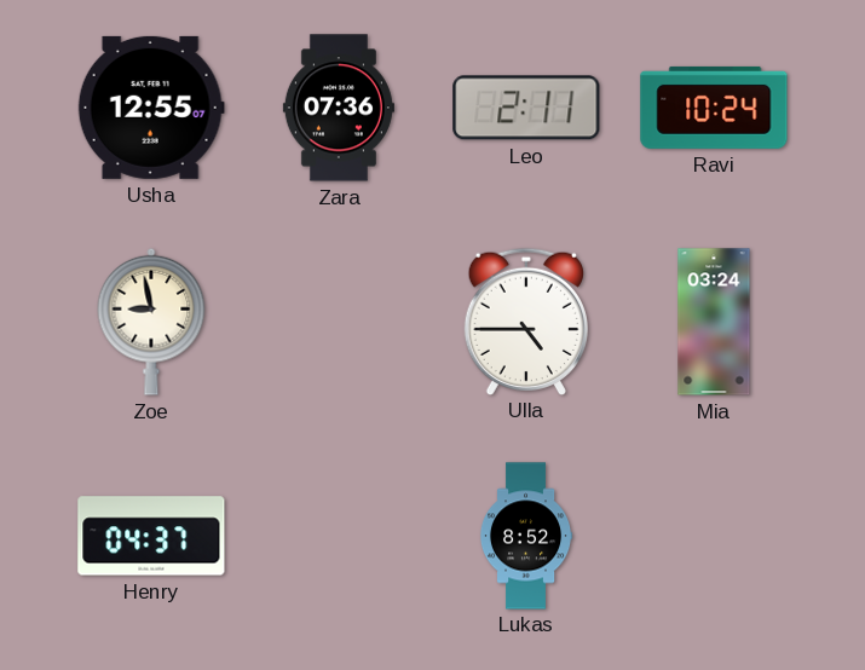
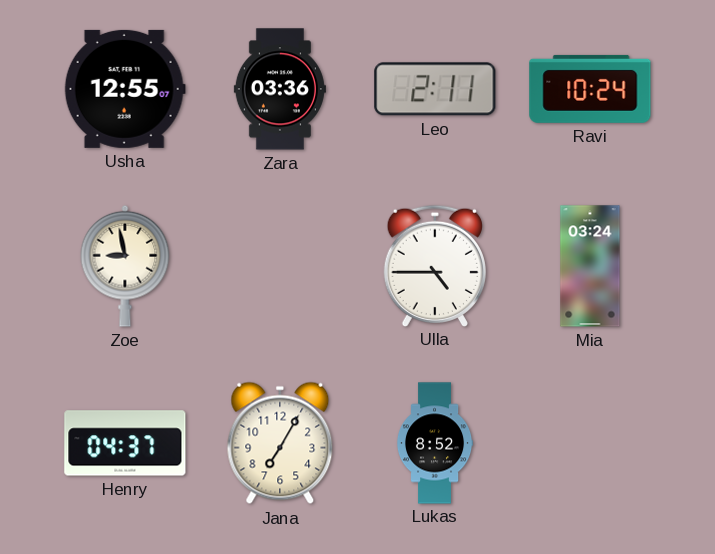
Zara: 07:36 -> 03:36 (280, 89)
Jana: none -> 7:05 (280, 443)
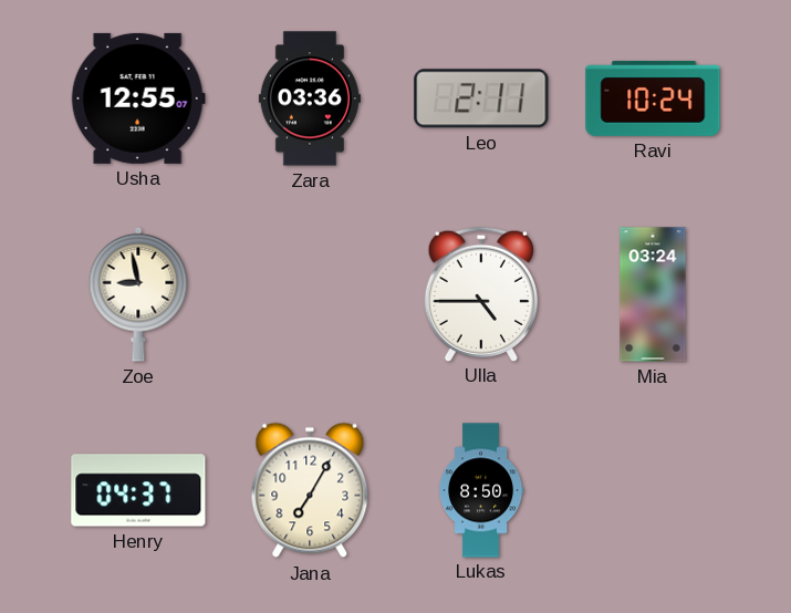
Lukas: 8:52 -> 8:50 (481, 490)
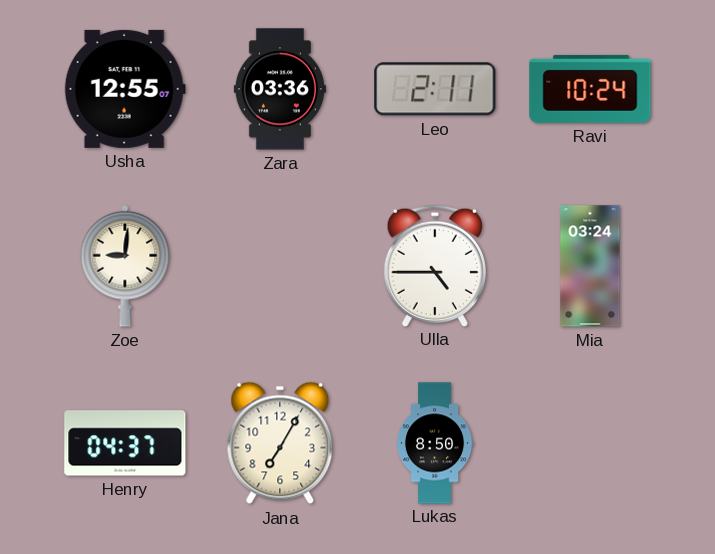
Zoe: 8:58 -> 9:01 (125, 266)
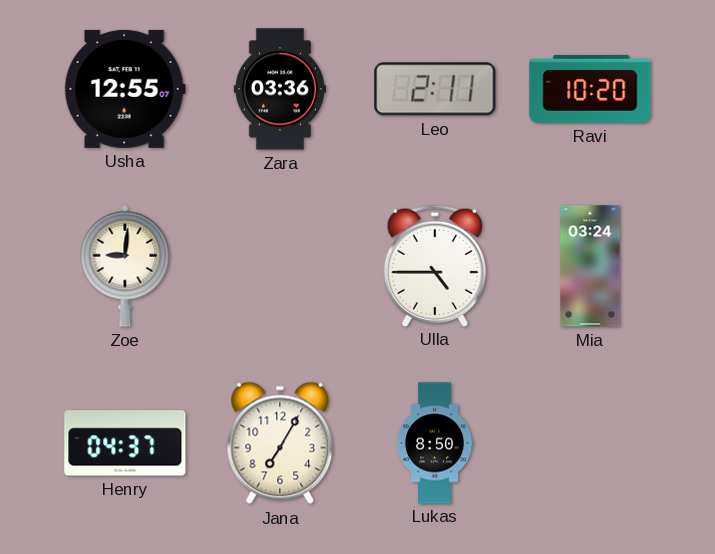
Ravi: 10:24 -> 10:20 (590, 89)
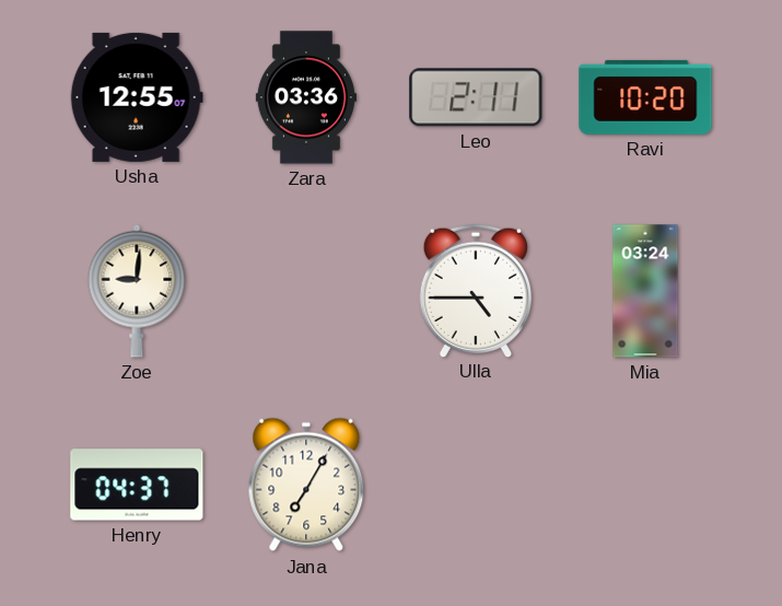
Lukas: 8:50 -> none (435, 443)
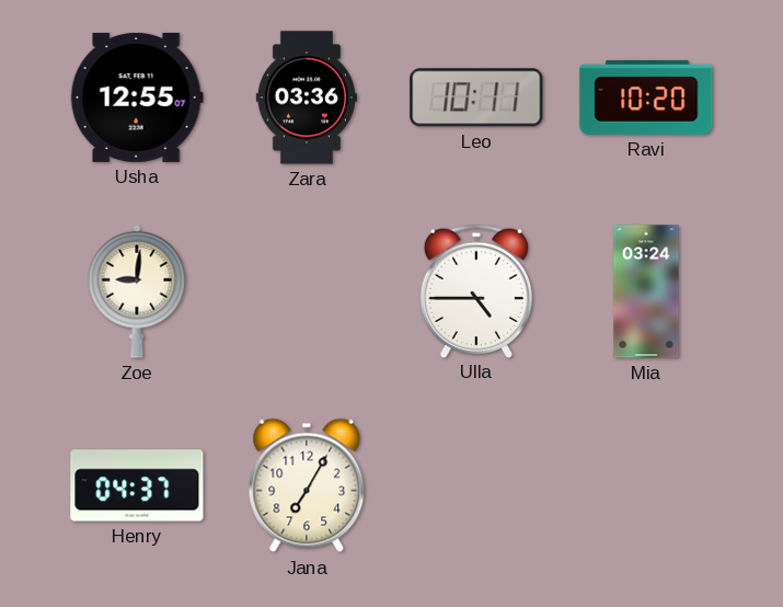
Leo: 2:11 -> 10:11 (476, 98)
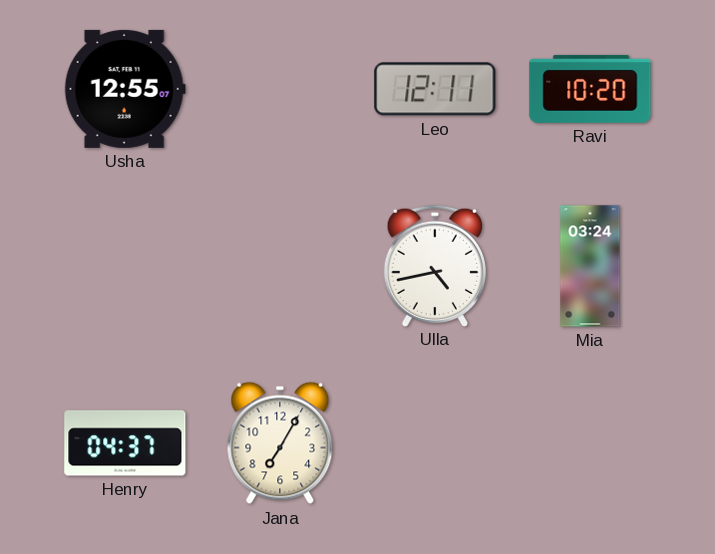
Zara: 03:36 -> none (307, 98)
Leo: 10:11 -> 12:11 (435, 89)
Zoe: 9:01 -> none (137, 291)
Ulla: 4:45 -> 4:43 (435, 265)
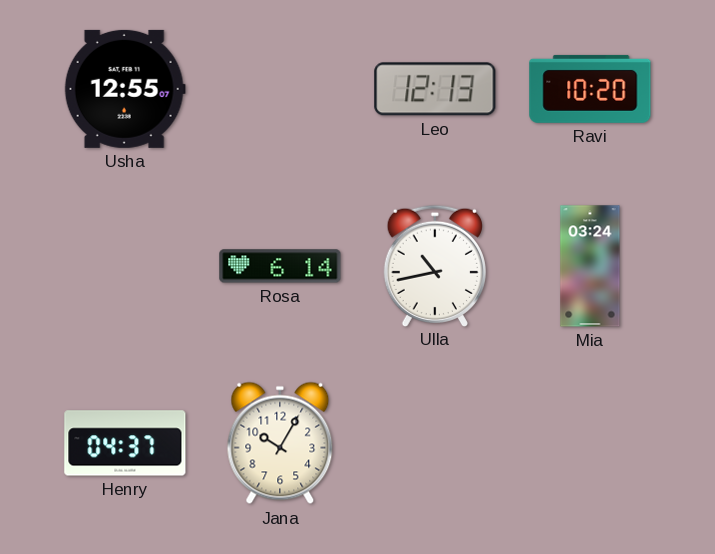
Leo: 12:11 -> 12:13 (435, 89)
Rosa: none -> 6:14 (280, 266)
Ulla: 4:43 -> 10:43 (435, 265)
Jana: 7:05 -> 10:05 (280, 443)
